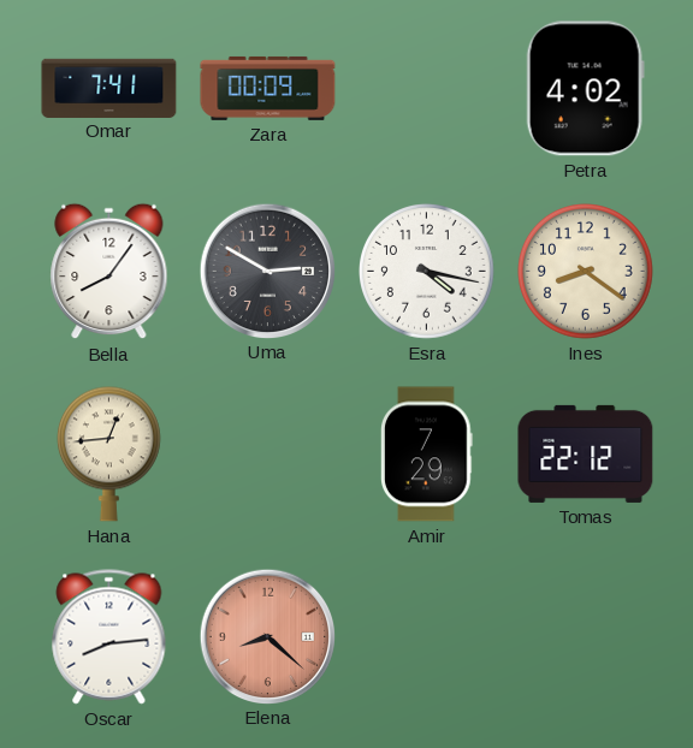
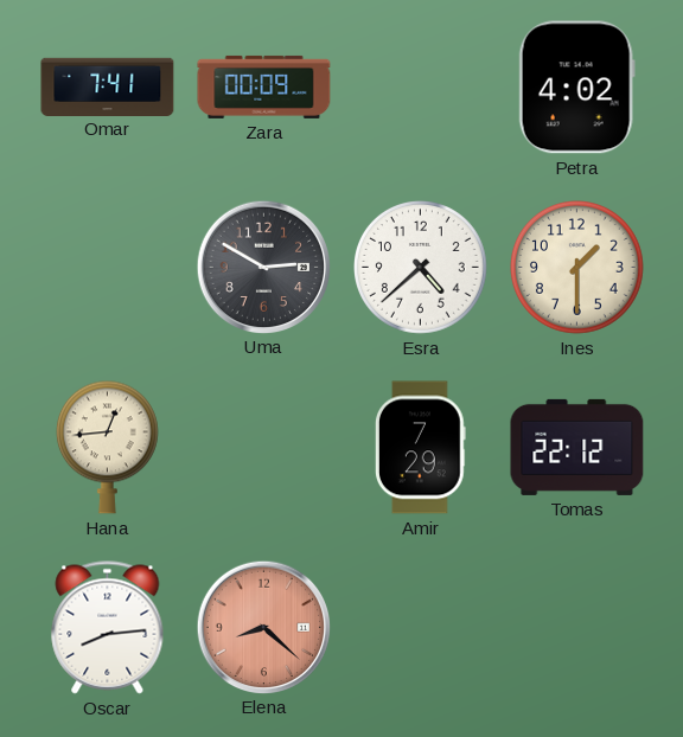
Bella: 8:06 -> none (109, 272)
Esra: 4:17 -> 4:38 (421, 268)
Ines: 8:21 -> 1:30 (577, 268)
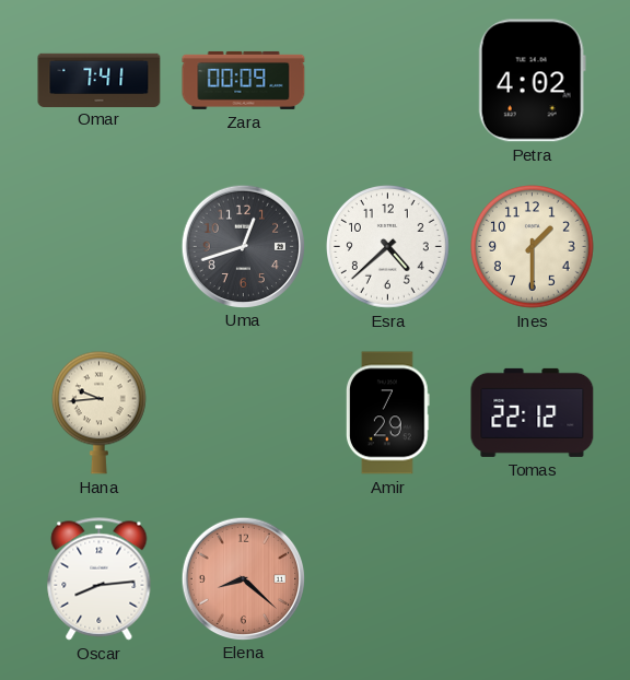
Uma: 2:50 -> 12:42 (243, 246)
Hana: 12:44 -> 9:44 (98, 412)
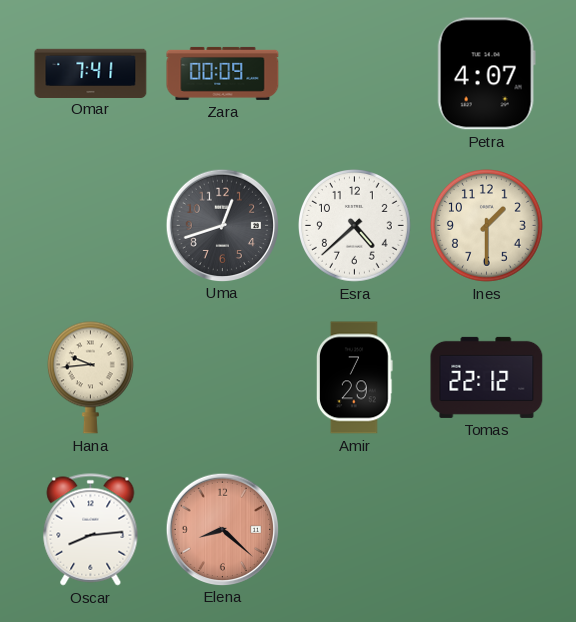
Petra: 4:02 -> 4:07 (486, 74)
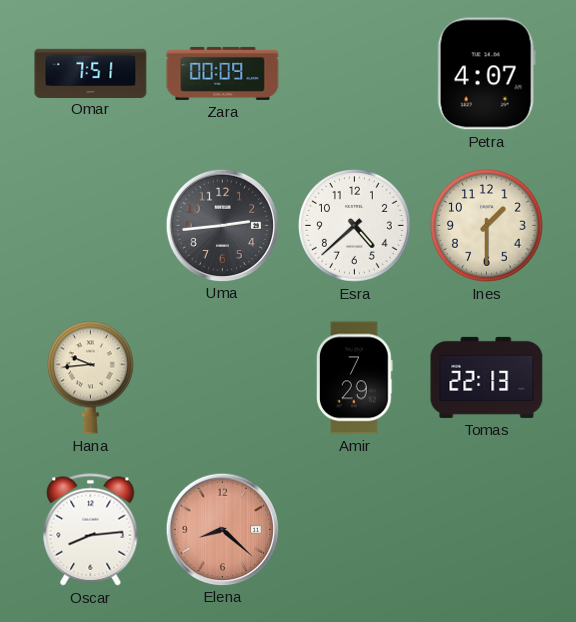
Omar: 7:41 -> 7:51 (91, 73)
Uma: 12:42 -> 2:44 (222, 225)
Tomas: 22:12 -> 22:13 (487, 377)
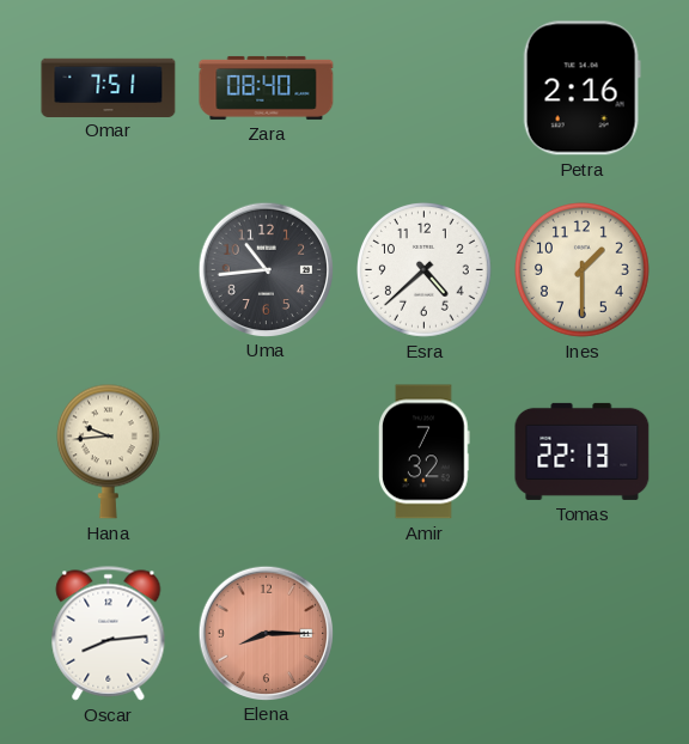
Zara: 00:09 -> 08:40 (267, 87)
Petra: 4:07 -> 2:16 (581, 89)
Uma: 2:44 -> 10:44 (266, 269)
Amir: 7:29 -> 7:32 (425, 452)
Elena: 8:22 -> 8:15 (266, 633)
